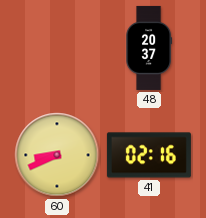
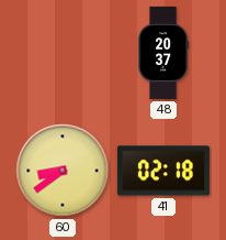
60: 8:41 -> 8:39 (63, 171)
41: 02:16 -> 02:18 (163, 171)
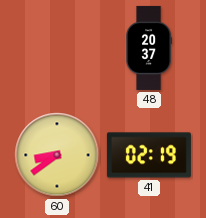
41: 02:18 -> 02:19 (149, 155)
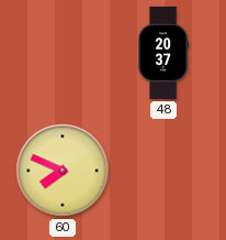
60: 8:39 -> 7:49 (63, 171)
41: 02:19 -> none (149, 155)
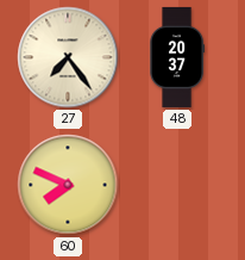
27: none -> 7:24 (68, 57)
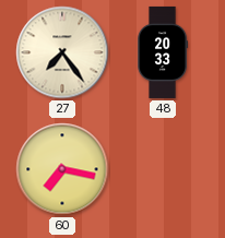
48: 20:37 -> 20:33 (163, 52)
60: 7:49 -> 7:17 (62, 169)
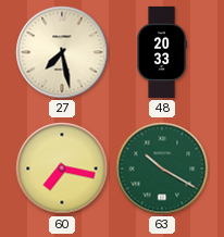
27: 7:24 -> 7:28 (62, 52)
63: none -> 10:20 (162, 169)
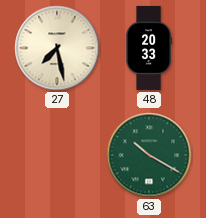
60: 7:17 -> none (62, 169)
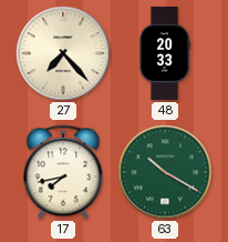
27: 7:28 -> 7:23 (63, 53)
17: none -> 7:43 (63, 172)
